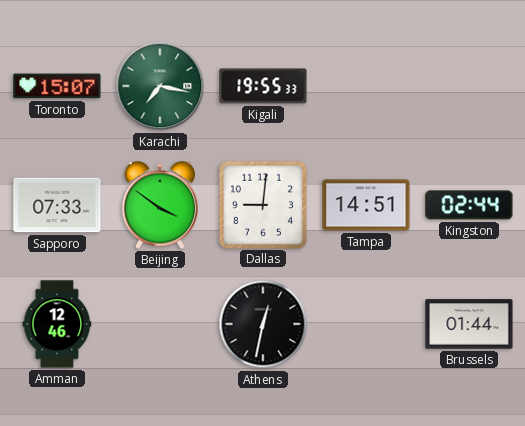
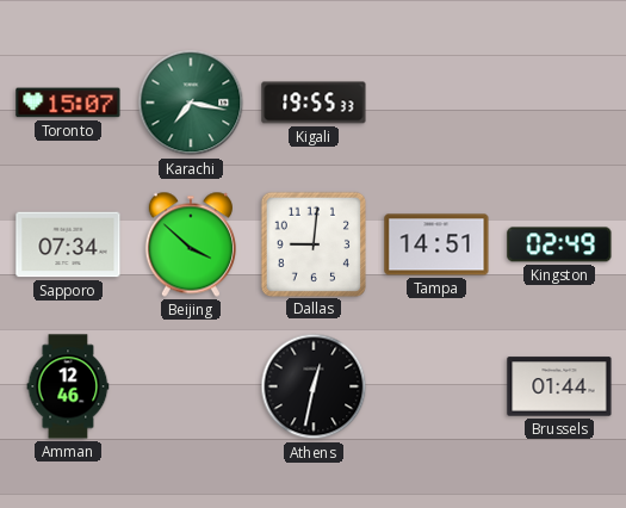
Sapporo: 07:33 -> 07:34 (68, 244)
Beijing: 3:51 -> 3:52 (191, 244)
Kingston: 02:44 -> 02:49 (559, 244)
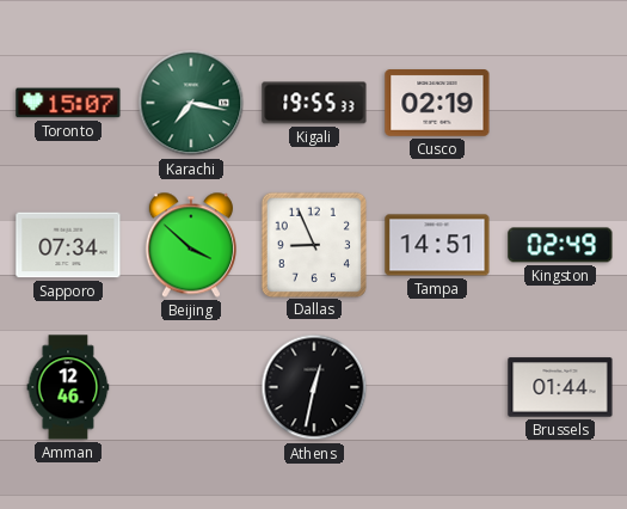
Cusco: none -> 02:19 (437, 104)
Dallas: 9:01 -> 8:56 (313, 244)
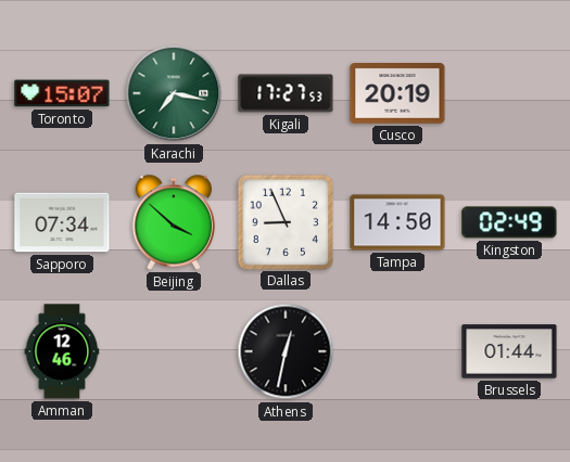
Kigali: 19:55 -> 17:27 (286, 93)
Cusco: 02:19 -> 20:19 (397, 94)
Tampa: 14:51 -> 14:50 (397, 222)
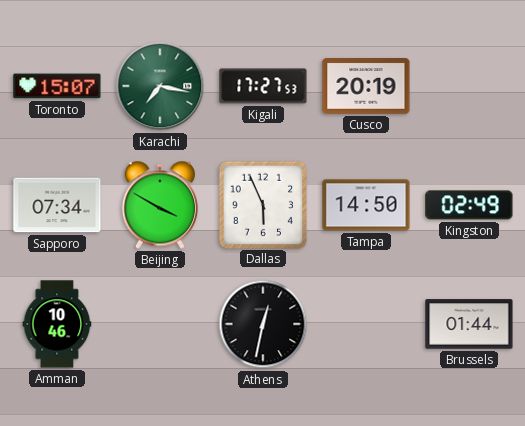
Beijing: 3:52 -> 3:50 (160, 205)
Dallas: 8:56 -> 5:56 (262, 204)
Amman: 12:46 -> 10:46 (57, 324)
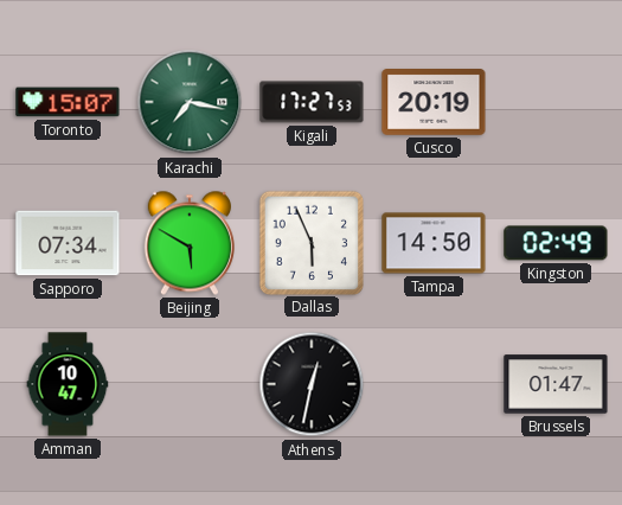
Beijing: 3:50 -> 5:50 (190, 243)
Amman: 10:46 -> 10:47 (68, 384)
Brussels: 01:44 -> 01:47 (556, 384)
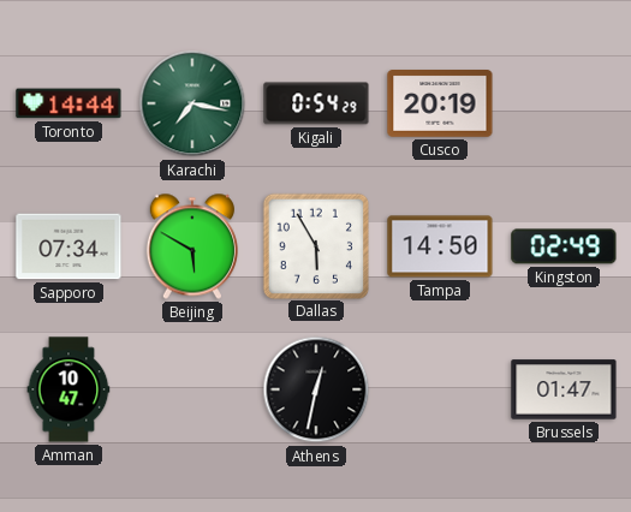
Toronto: 15:07 -> 14:44 (69, 103)
Kigali: 17:27 -> 0:54 (316, 103)
Dallas: 5:56 -> 5:55 (315, 245)
